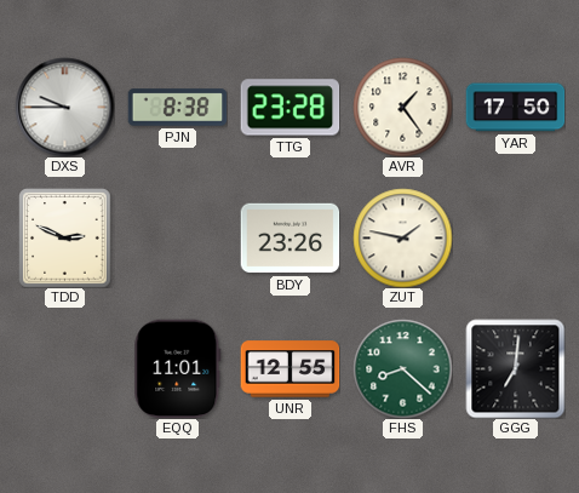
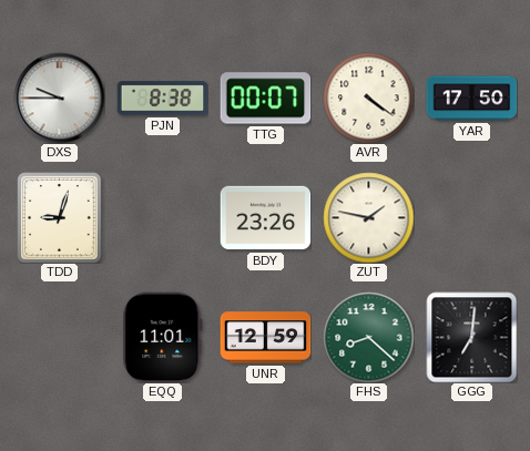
TTG: 23:28 -> 00:07 (265, 99)
AVR: 1:24 -> 4:21 (368, 98)
TDD: 2:49 -> 9:03 (60, 217)
UNR: 12:55 -> 12:59 (265, 338)
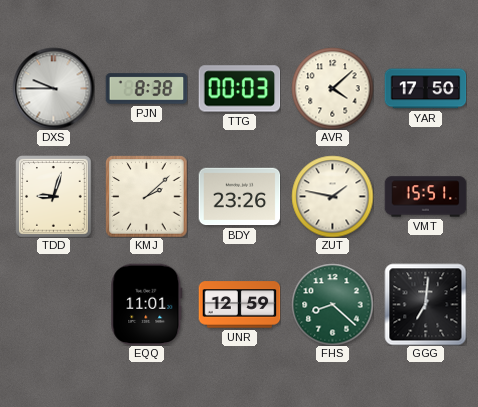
TTG: 00:07 -> 00:03 (239, 89)
AVR: 4:21 -> 4:08 (332, 88)
KMJ: none -> 2:08 (146, 196)
VMT: none -> 15:51 (425, 197)
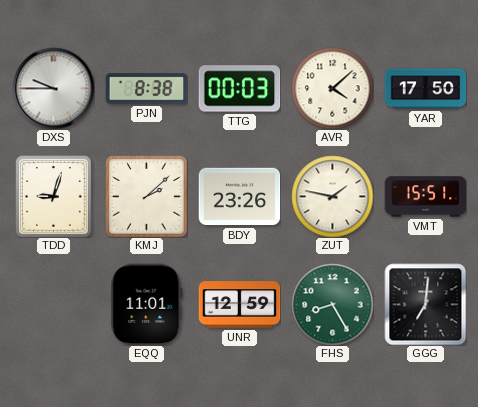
FHS: 8:22 -> 8:25 (332, 304)
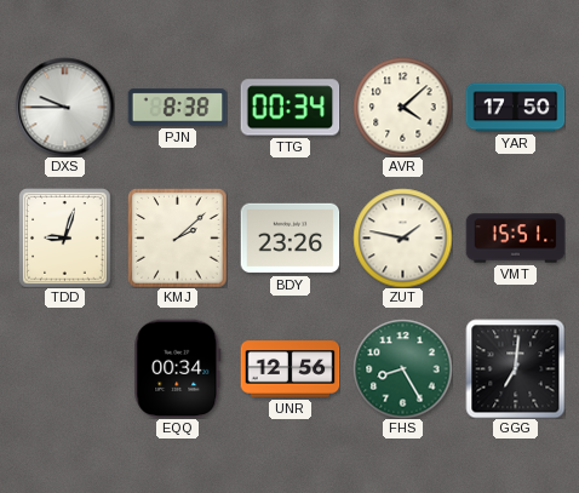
TTG: 00:03 -> 00:34 (289, 108)
EQQ: 11:01 -> 00:34 (178, 368)
UNR: 12:59 -> 12:56 (289, 369)
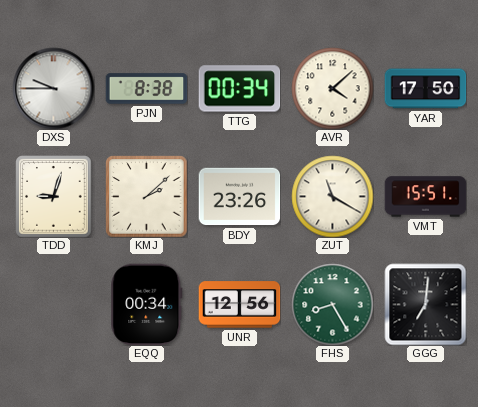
ZUT: 1:47 -> 11:20 (332, 196)
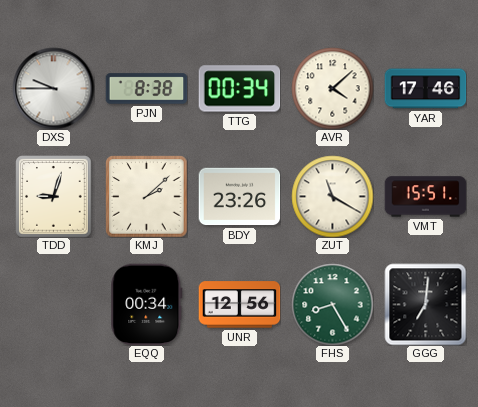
YAR: 17:50 -> 17:46 (425, 89)
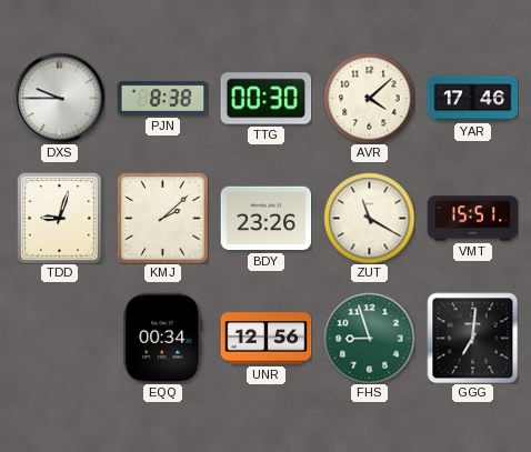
TTG: 00:34 -> 00:30 (265, 99)
FHS: 8:25 -> 8:57 (369, 338)
